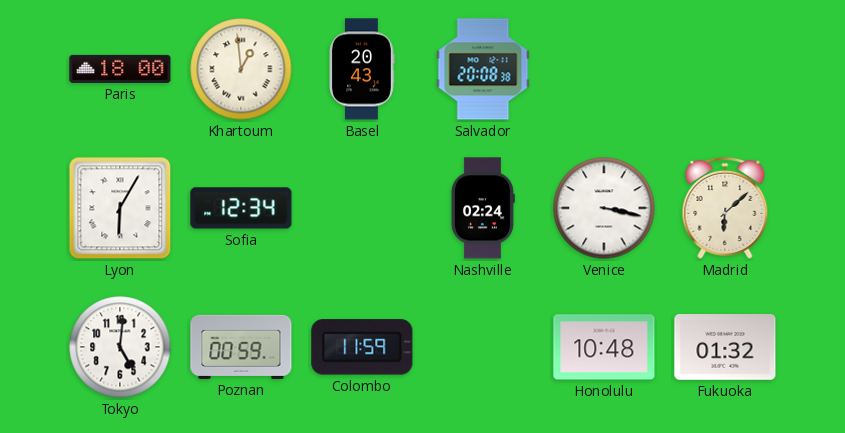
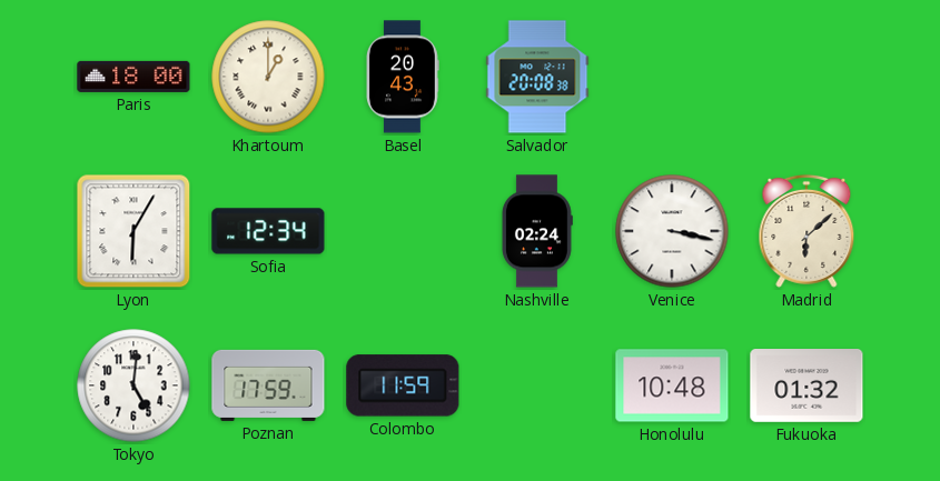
Khartoum: 12:59 -> 1:00 (268, 77)
Poznan: 00:59 -> 17:59 (268, 385)
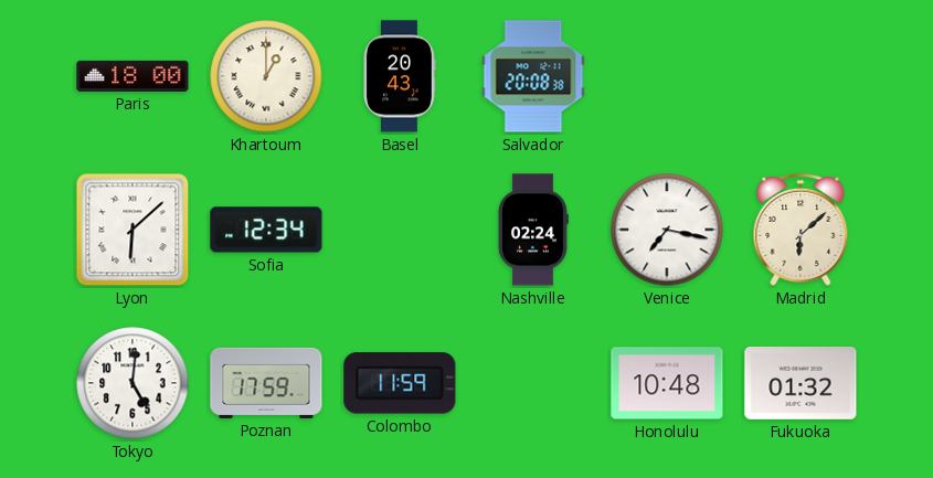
Lyon: 6:05 -> 6:08 (132, 230)
Venice: 3:17 -> 7:17 (667, 230)
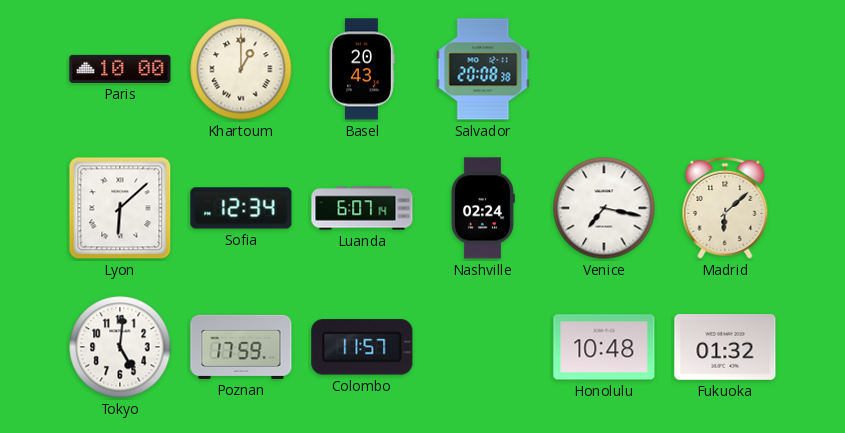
Paris: 18:00 -> 10:00 (120, 69)
Luanda: none -> 6:07 (362, 208)
Colombo: 11:59 -> 11:57 (362, 347)
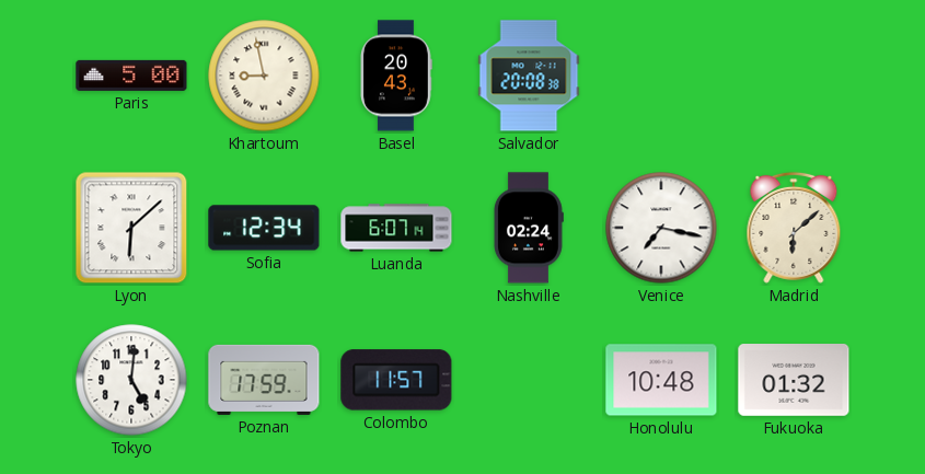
Paris: 10:00 -> 5:00 (131, 76)
Khartoum: 1:00 -> 8:58 (264, 76)
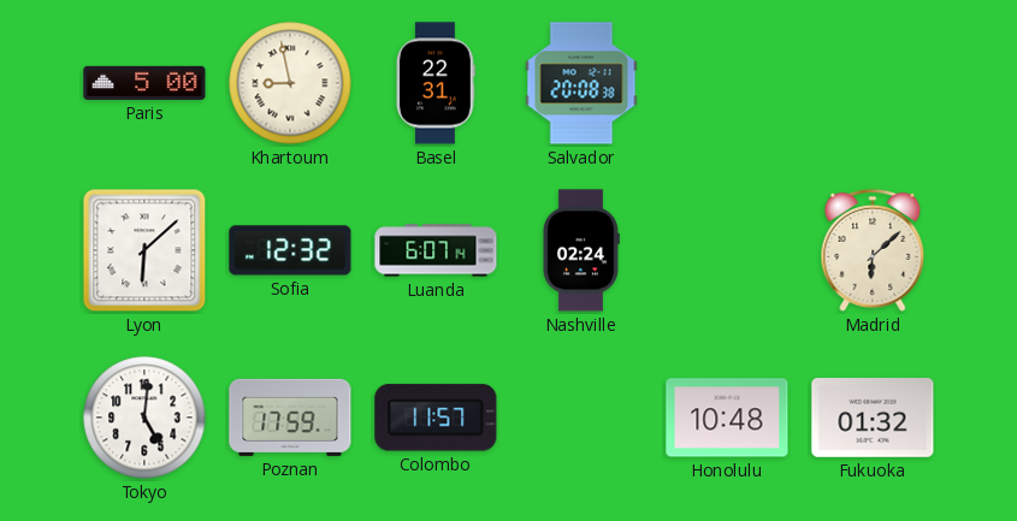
Basel: 20:43 -> 22:31 (436, 83)
Sofia: 12:34 -> 12:32 (290, 250)
Venice: 7:17 -> none (661, 228)
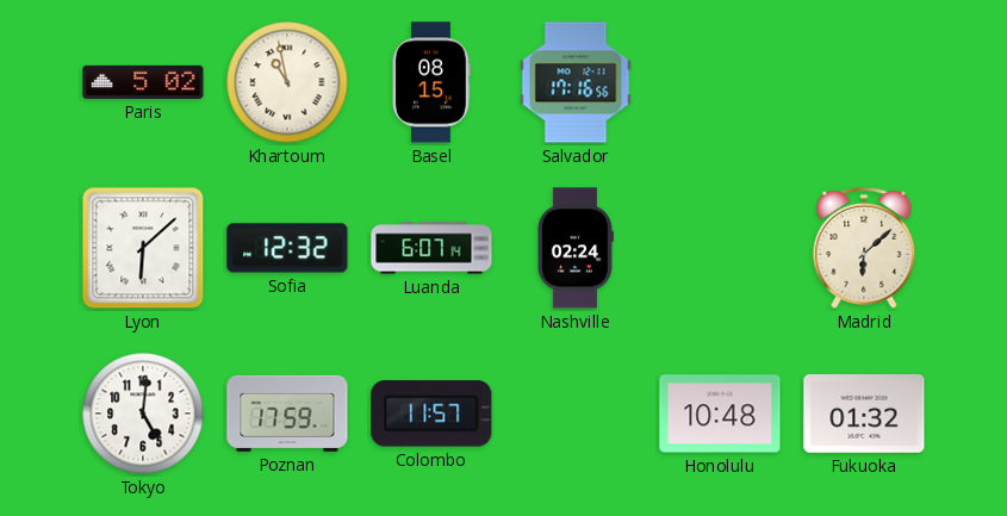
Paris: 5:00 -> 5:02 (143, 82)
Khartoum: 8:58 -> 10:58 (287, 82)
Basel: 22:31 -> 08:15 (431, 82)
Salvador: 20:08 -> 17:16 (576, 82)
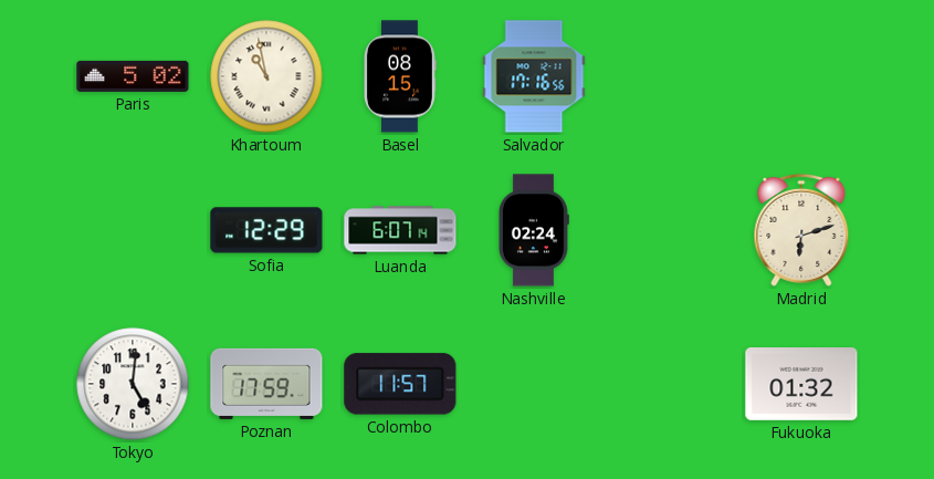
Lyon: 6:08 -> none (143, 248)
Sofia: 12:32 -> 12:29 (266, 230)
Madrid: 6:08 -> 6:12 (801, 230)
Honolulu: 10:48 -> none (720, 414)
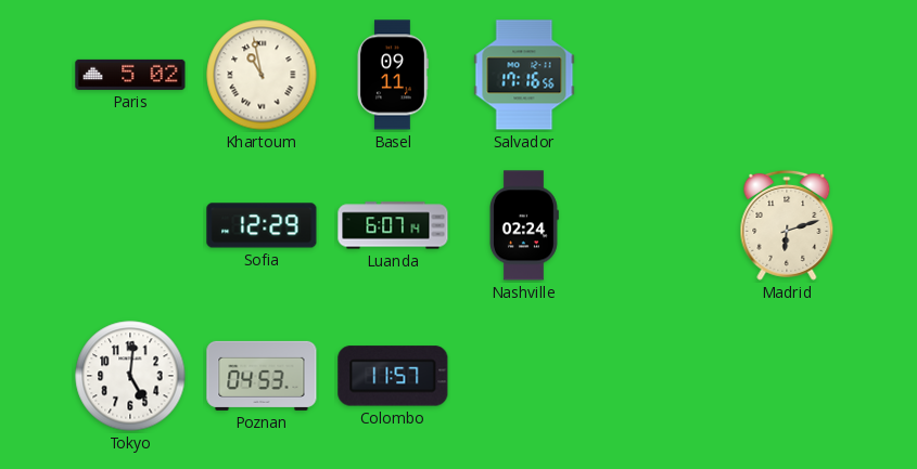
Basel: 08:15 -> 09:11 (393, 75)
Poznan: 17:59 -> 04:53 (262, 376)
Fukuoka: 01:32 -> none (801, 385)
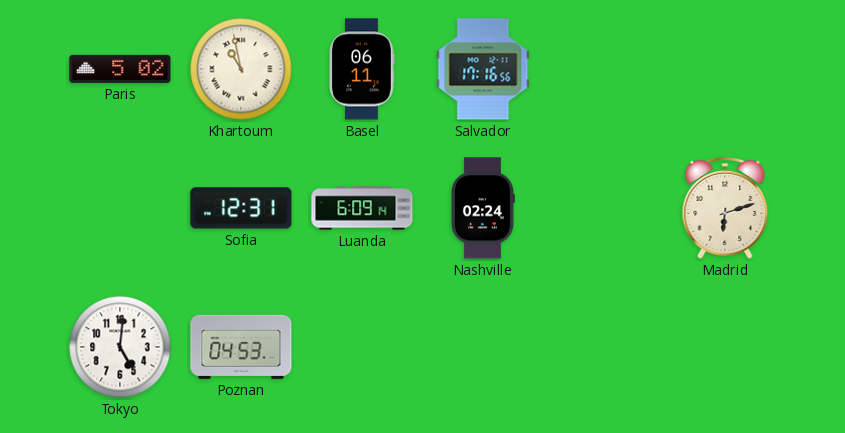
Basel: 09:11 -> 06:11 (362, 69)
Sofia: 12:29 -> 12:31 (241, 208)
Luanda: 6:07 -> 6:09 (362, 208)
Colombo: 11:57 -> none (393, 376)
